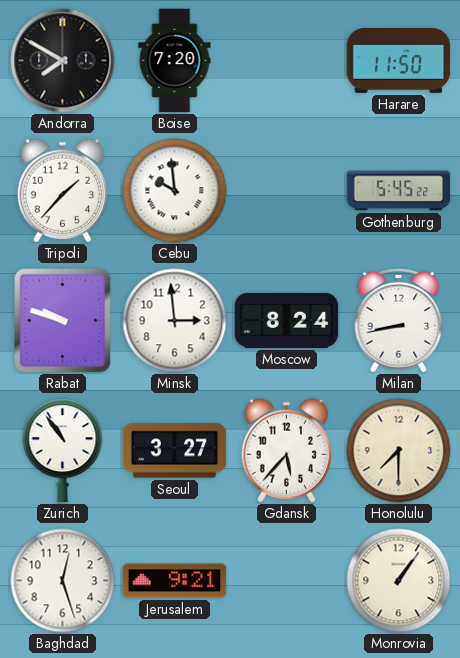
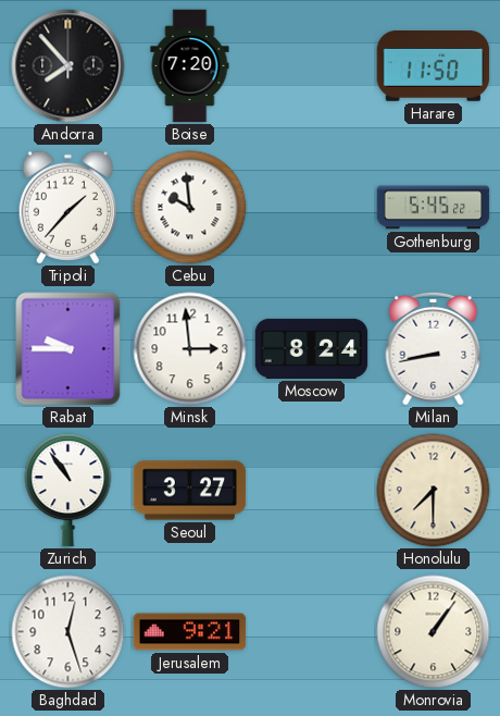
Andorra: 7:50 -> 7:53 (68, 66)
Rabat: 9:48 -> 9:45 (68, 349)
Gdansk: 5:37 -> none (286, 451)
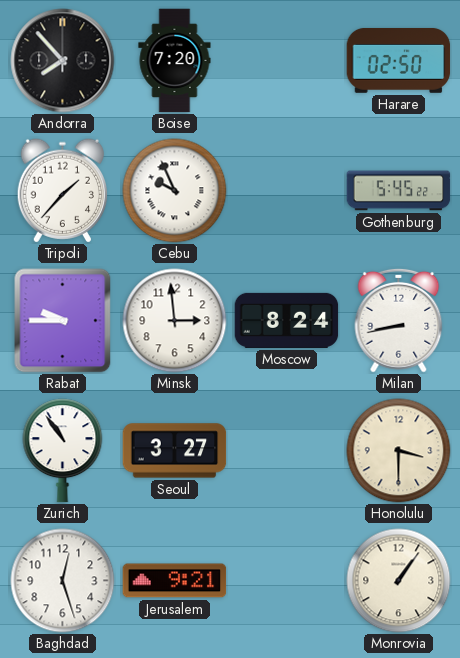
Harare: 11:50 -> 02:50 (399, 60)
Cebu: 9:59 -> 9:56 (175, 191)
Honolulu: 7:30 -> 3:30 (399, 451)
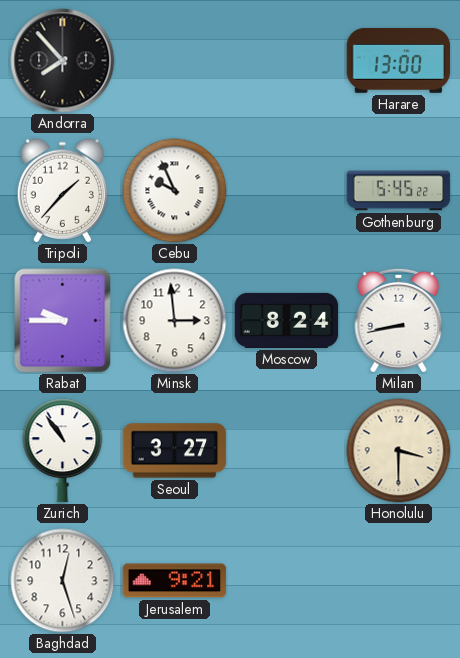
Boise: 7:20 -> none (175, 61)
Harare: 02:50 -> 13:00 (399, 60)
Monrovia: 1:06 -> none (399, 581)
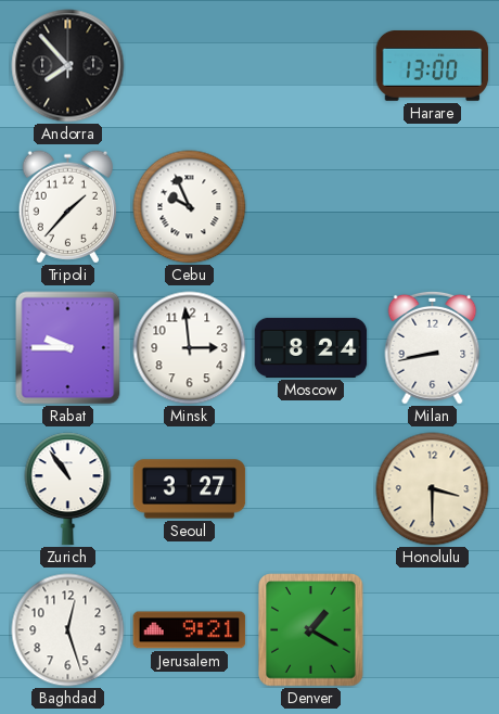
Gothenburg: 5:45 -> none (399, 191)
Denver: none -> 1:20 (311, 630)
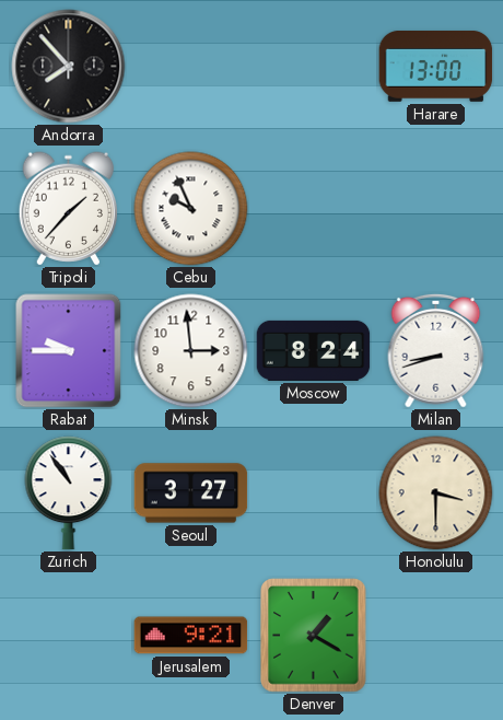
Milan: 8:43 -> 8:42 (436, 350)
Baghdad: 12:27 -> none (68, 630)
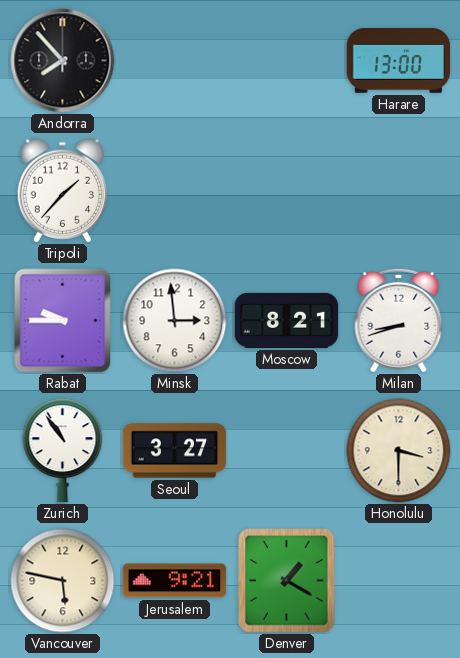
Cebu: 9:56 -> none (191, 209)
Moscow: 8:24 -> 8:21 (287, 320)
Vancouver: none -> 5:47 (63, 581)
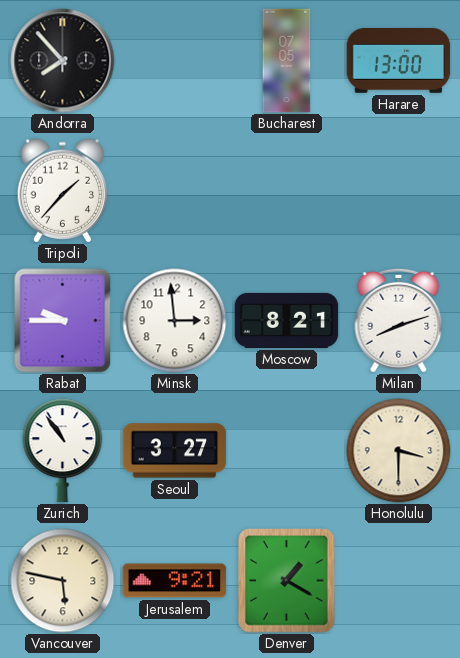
Bucharest: none -> 07:05 (287, 61)
Milan: 8:42 -> 8:12 (399, 320)
